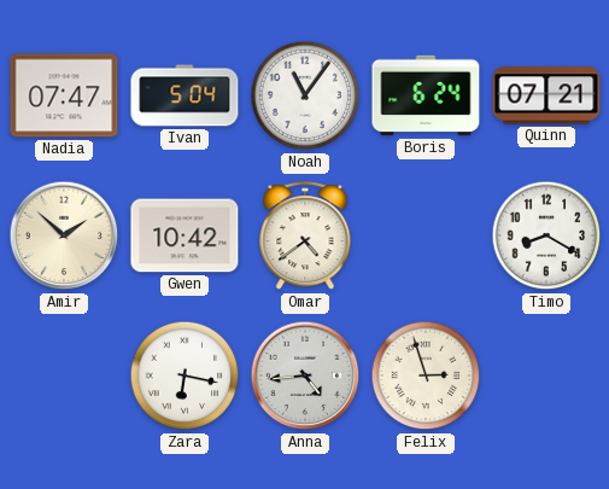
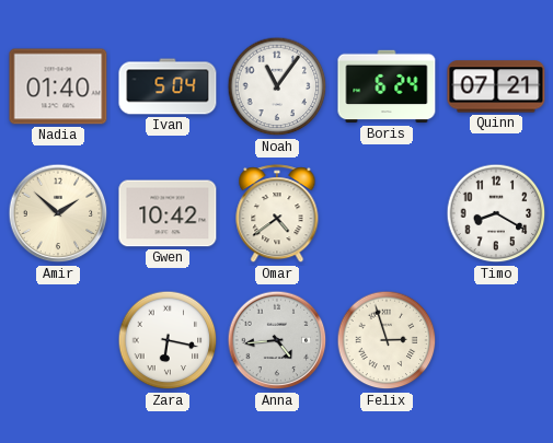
Nadia: 07:47 -> 01:40 (58, 86)
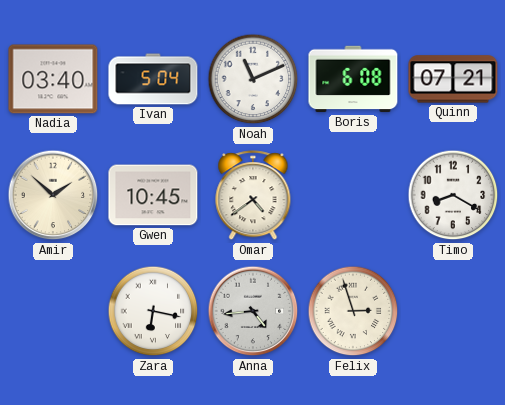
Nadia: 01:40 -> 03:40 (53, 79)
Noah: 11:06 -> 11:11 (253, 79)
Boris: 6:24 -> 6:08 (353, 79)
Gwen: 10:42 -> 10:45 (153, 195)
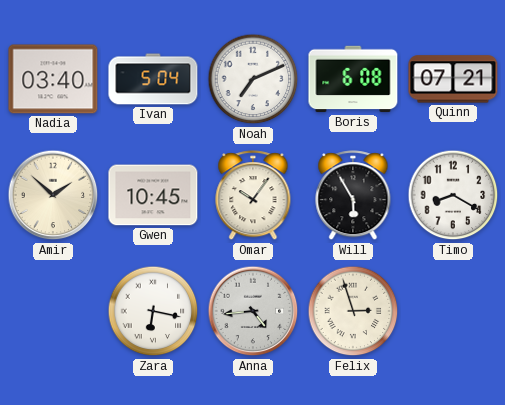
Noah: 11:11 -> 7:11 (253, 79)
Omar: 4:39 -> 10:06 (253, 196)
Will: none -> 5:55 (353, 196)
